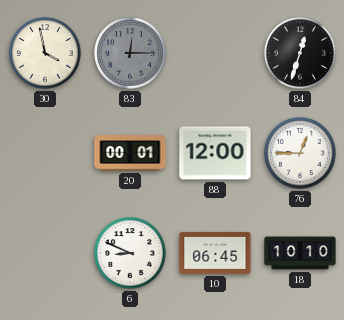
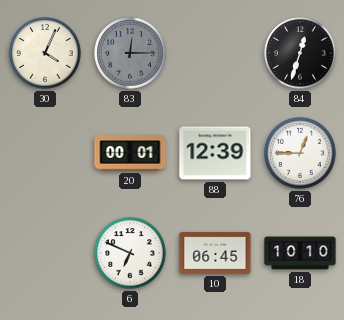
30: 3:58 -> 4:04 (45, 53)
88: 12:00 -> 12:39 (215, 153)
6: 8:49 -> 6:49 (130, 253)
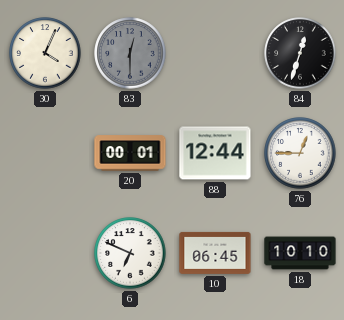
83: 12:15 -> 12:30 (130, 53)
88: 12:39 -> 12:44 (215, 153)
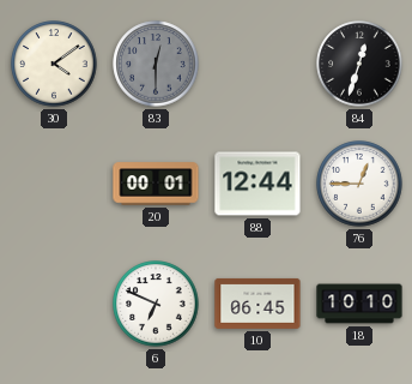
30: 4:04 -> 4:09 (54, 64)
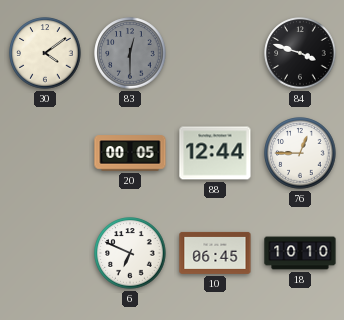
84: 12:33 -> 3:48 (300, 53)
20: 00:01 -> 00:05 (130, 153)
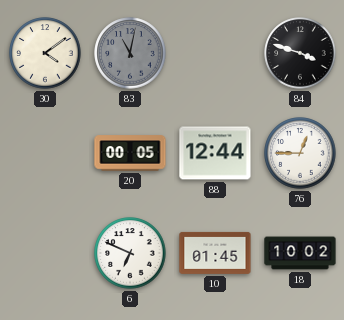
83: 12:30 -> 11:02 (130, 53)
10: 06:45 -> 01:45 (215, 253)
18: 10:10 -> 10:02 (300, 253)
